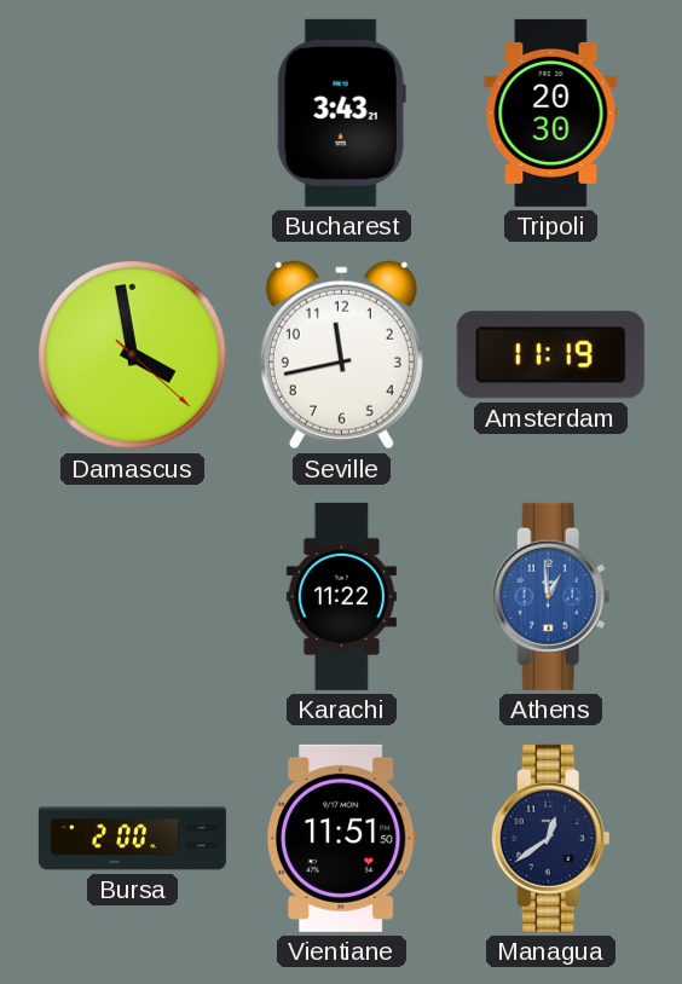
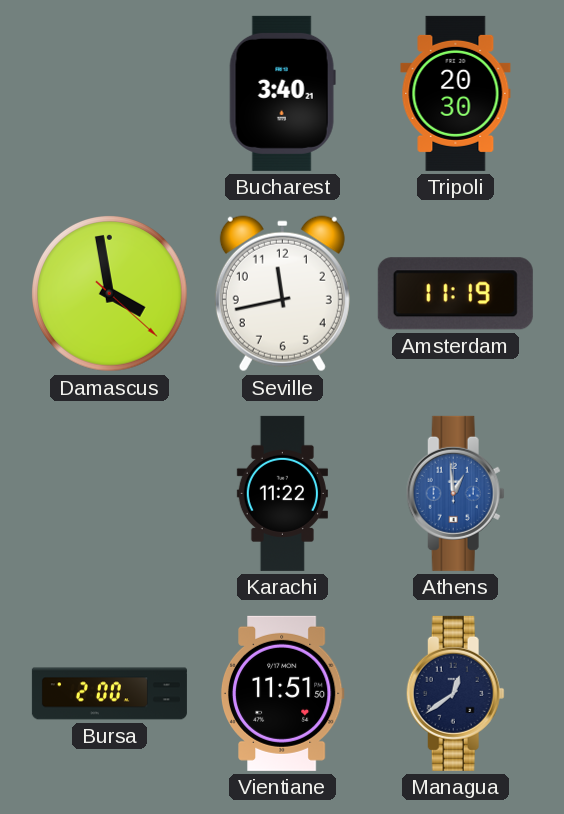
Bucharest: 3:43 -> 3:40 (282, 93)
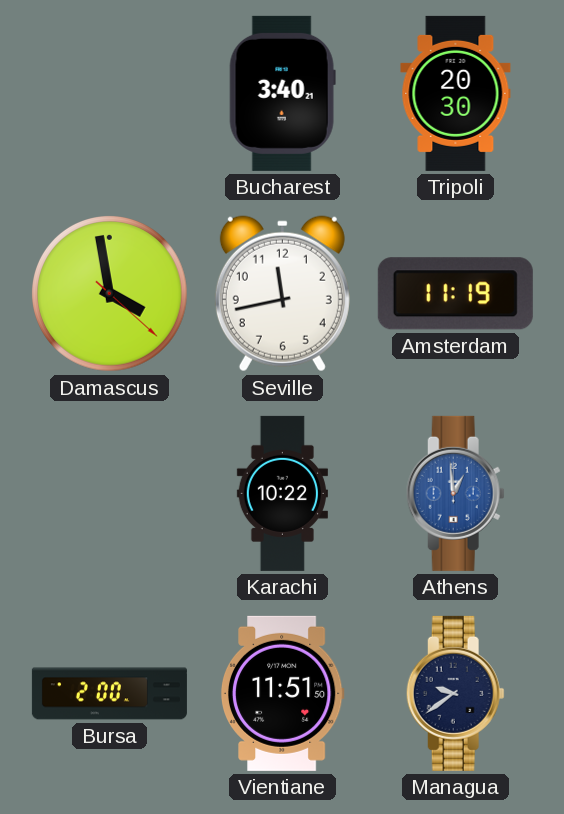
Karachi: 11:22 -> 10:22 (282, 493)
Managua: 12:39 -> 9:39 (455, 693)
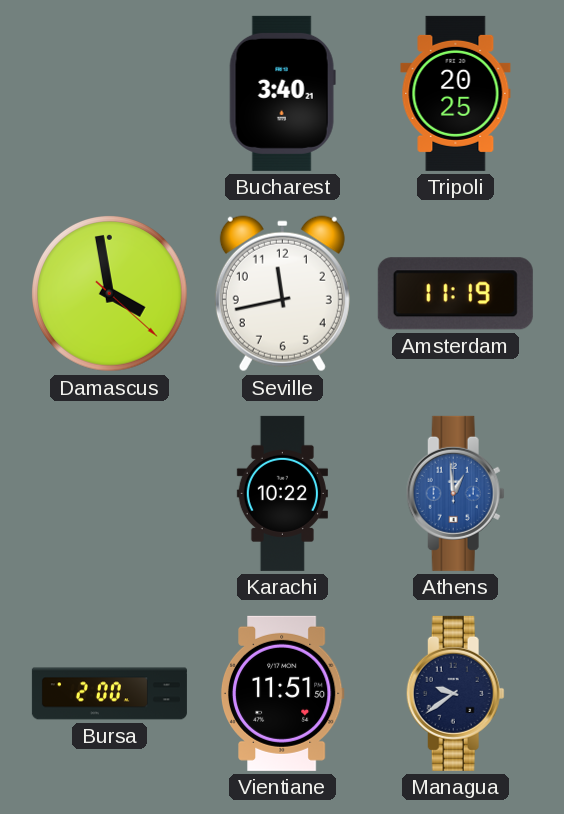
Tripoli: 20:30 -> 20:25 (456, 93)
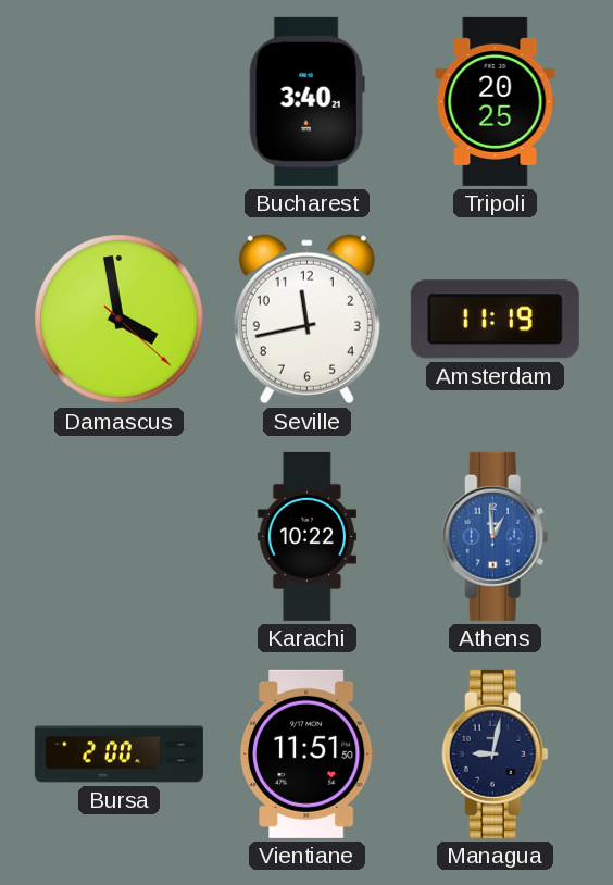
Managua: 9:39 -> 9:02 (495, 753)
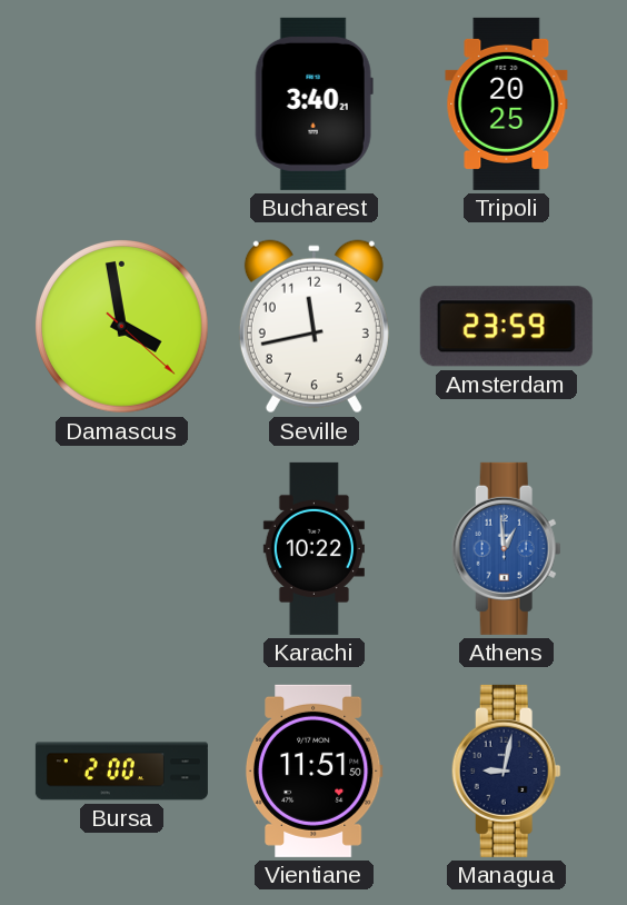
Amsterdam: 11:19 -> 23:59 (506, 327)
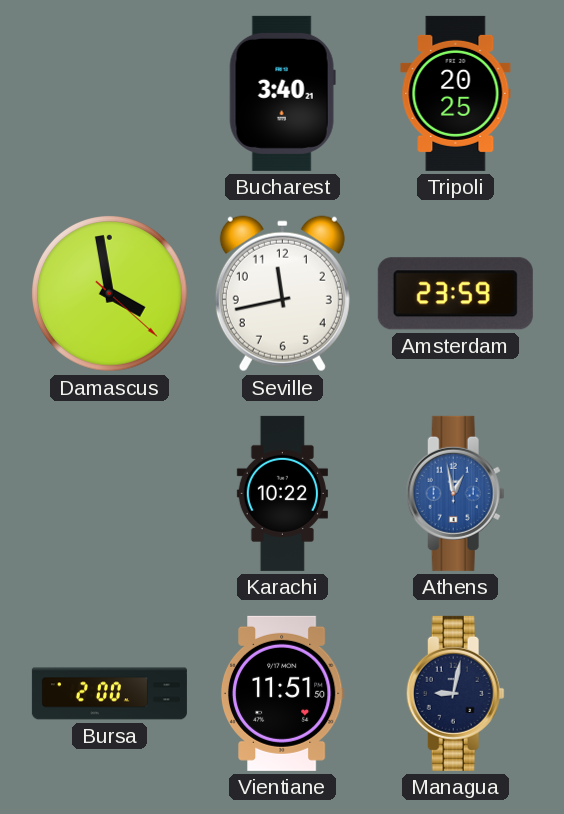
Athens: 12:59 -> 12:58 (455, 493)
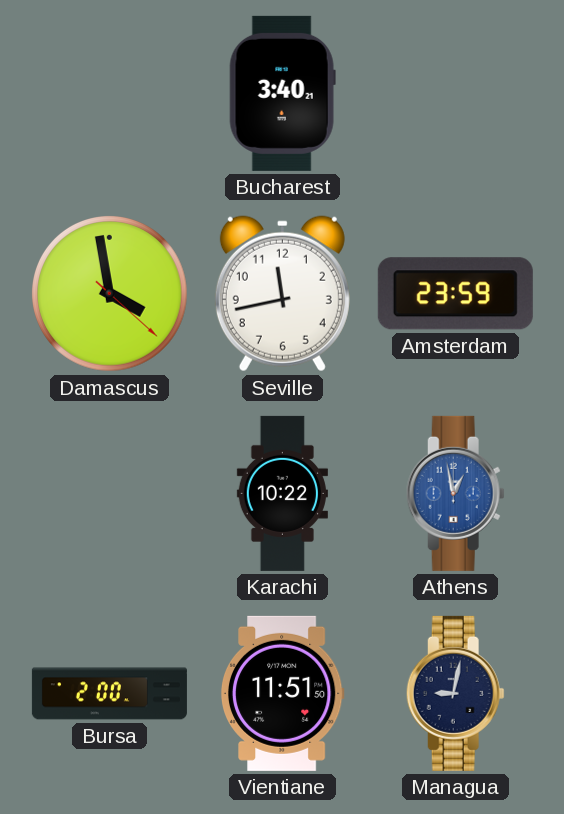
Tripoli: 20:25 -> none (456, 93)
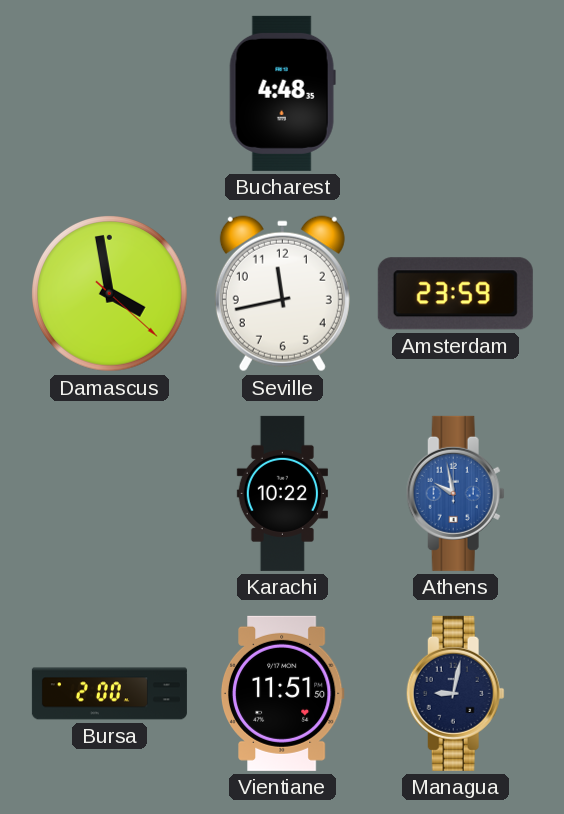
Bucharest: 3:40 -> 4:48 (282, 93)
Athens: 12:58 -> 9:58 (455, 493)
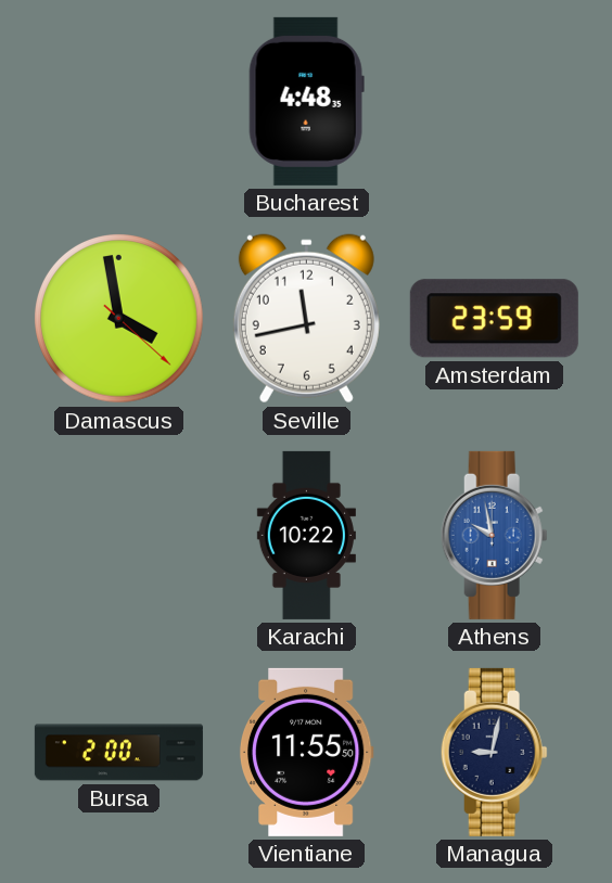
Vientiane: 11:51 -> 11:55 (306, 752)
